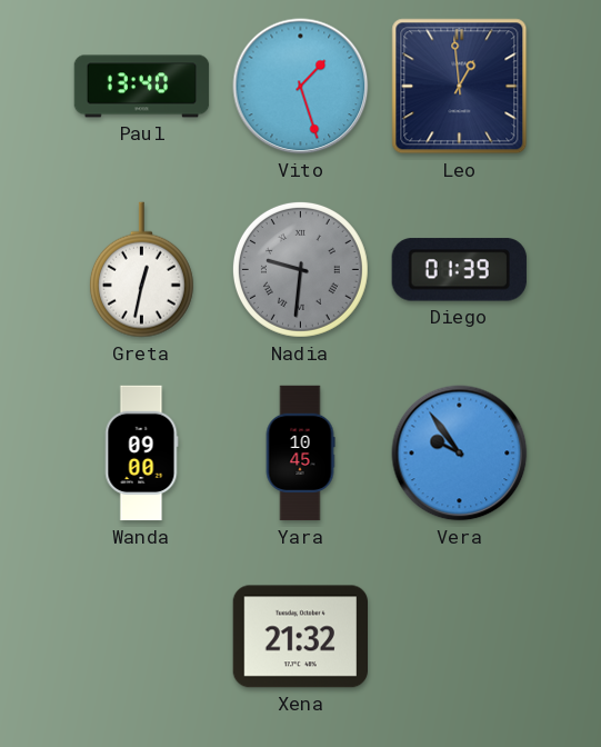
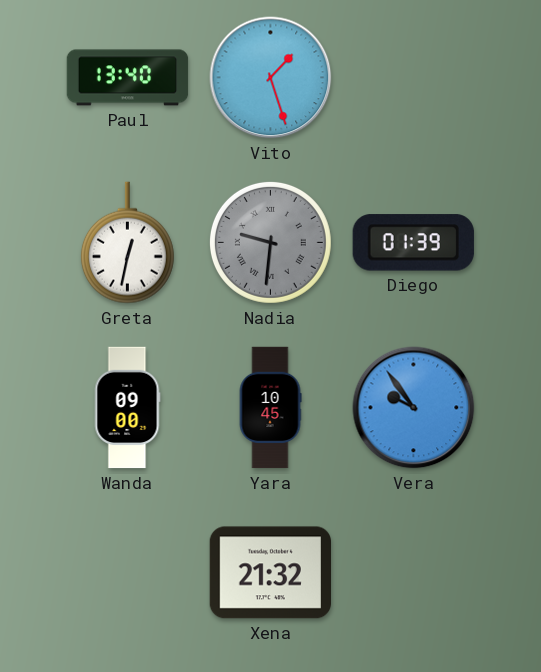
Leo: 12:59 -> none (460, 87)
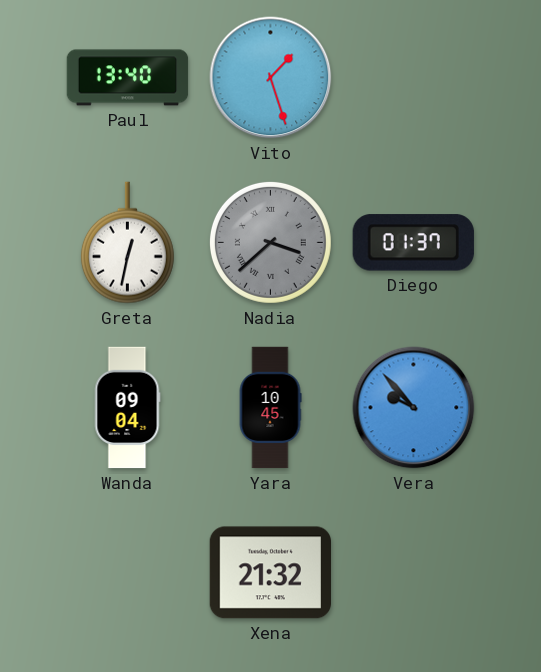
Nadia: 9:31 -> 3:38 (270, 242)
Diego: 01:39 -> 01:37 (413, 243)
Wanda: 09:00 -> 09:04 (127, 408)
Vera: 9:54 -> 9:53 (414, 408)
